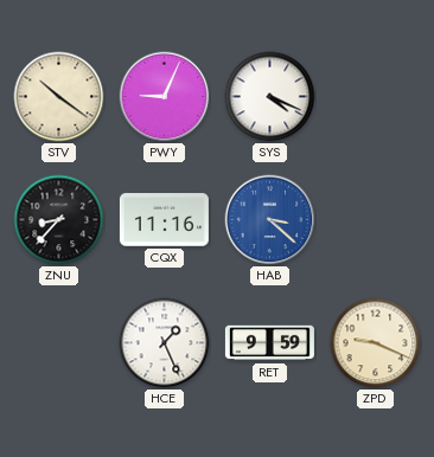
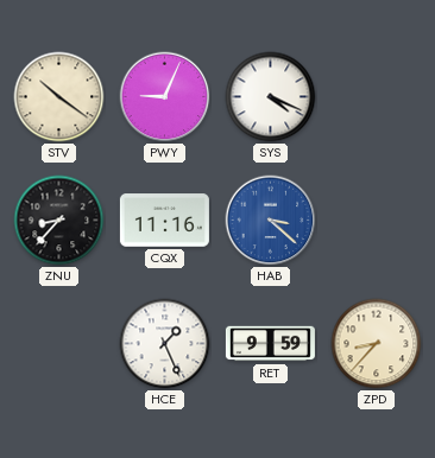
ZPD: 9:19 -> 8:37 (377, 344)
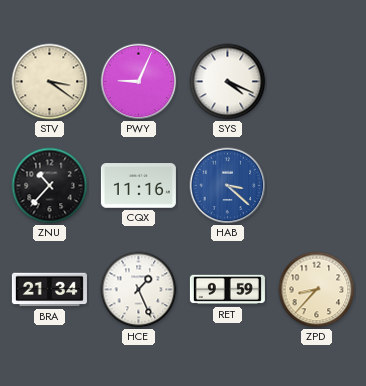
STV: 10:21 -> 3:21 (50, 82)
ZNU: 8:37 -> 10:37 (50, 186)
BRA: none -> 21:34 (49, 290)
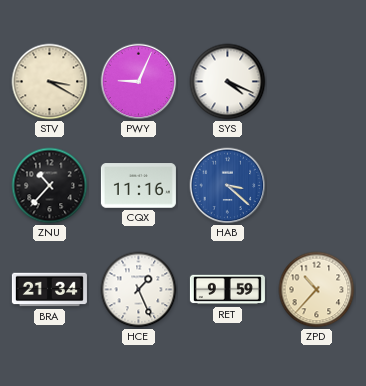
STV: 3:21 -> 3:20 (50, 82)
ZPD: 8:37 -> 10:37 (317, 290)
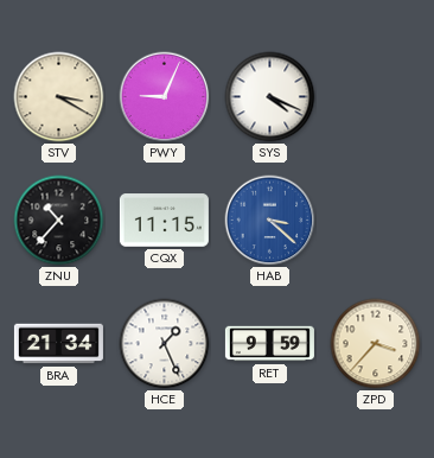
CQX: 11:16 -> 11:15 (164, 221)
ZPD: 10:37 -> 3:37 (376, 344)
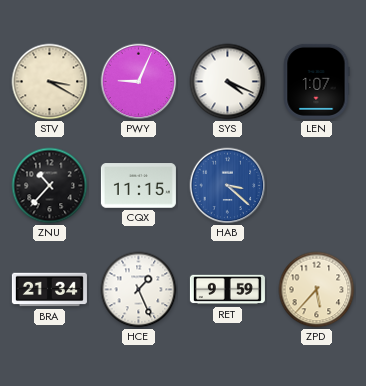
LEN: none -> 1:07 (316, 81)
ZPD: 3:37 -> 5:37 (317, 290)
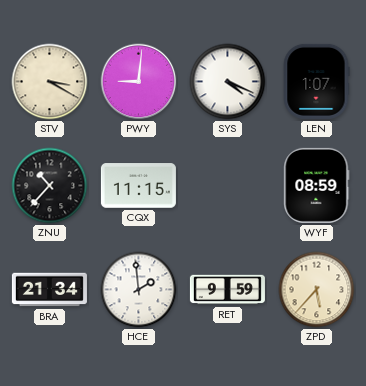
PWY: 9:04 -> 9:01 (139, 82)
HAB: 3:22 -> none (228, 186)
WYF: none -> 08:59 (317, 185)
HCE: 1:26 -> 1:59 (139, 290)
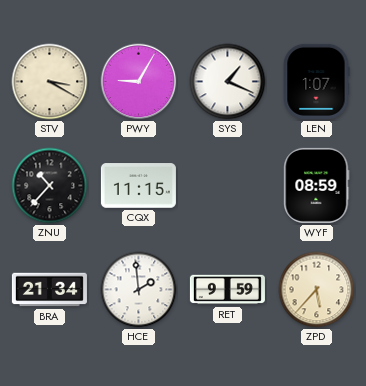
PWY: 9:01 -> 9:05 (139, 82)
SYS: 4:19 -> 1:19 (228, 82)
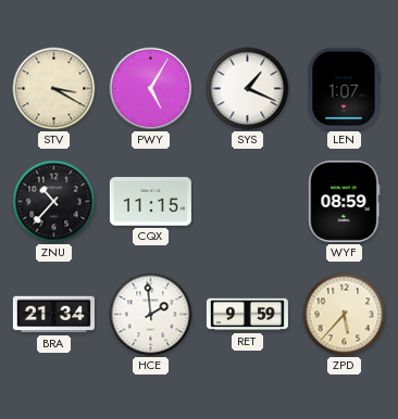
PWY: 9:05 -> 5:05 (151, 89)
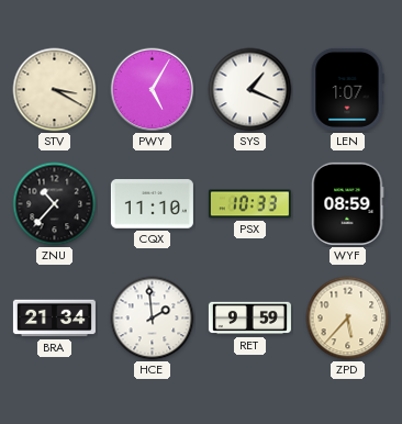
CQX: 11:15 -> 11:10 (152, 204)
PSX: none -> 10:33 (249, 204)
